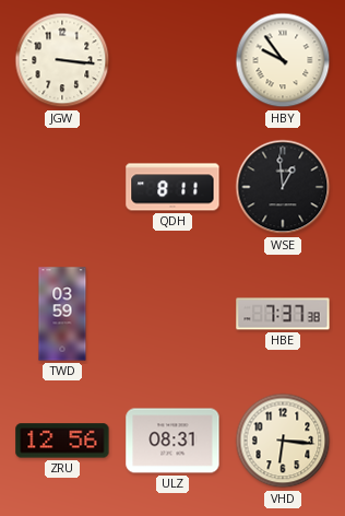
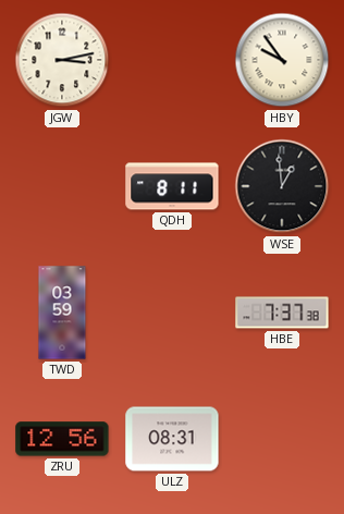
JGW: 3:16 -> 3:13 (62, 60)
VHD: 6:16 -> none (283, 441)
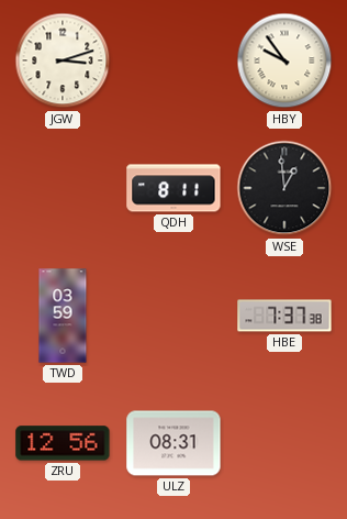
JGW: 3:13 -> 3:12 (63, 60)
